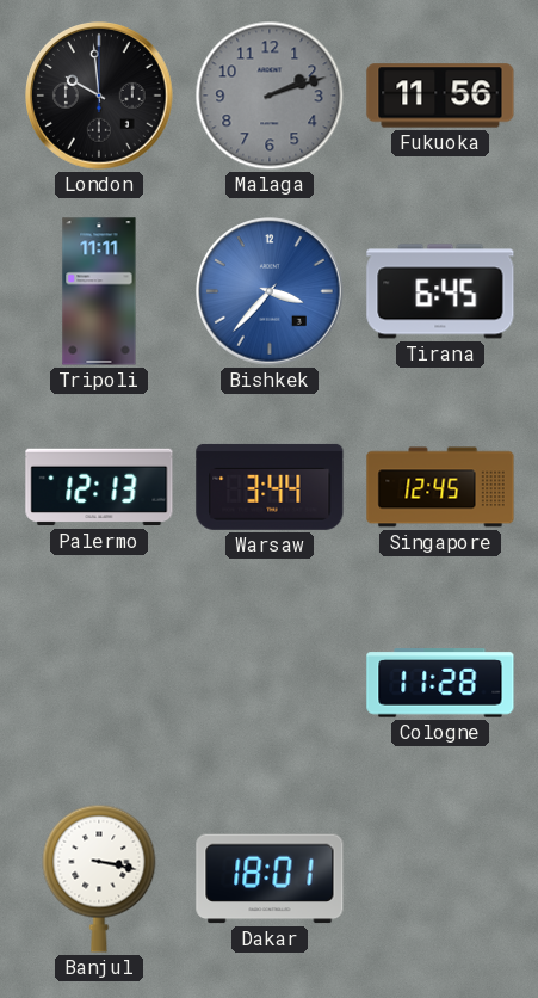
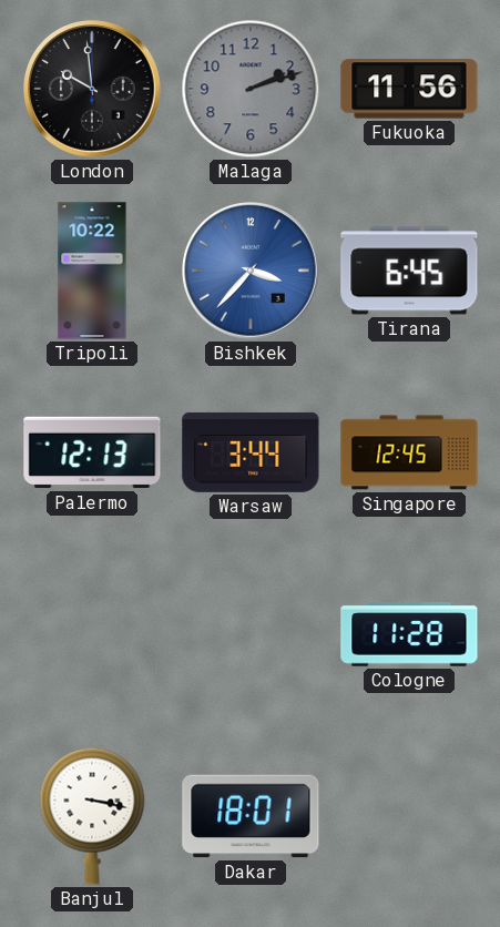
Tripoli: 11:11 -> 10:22 (92, 271)
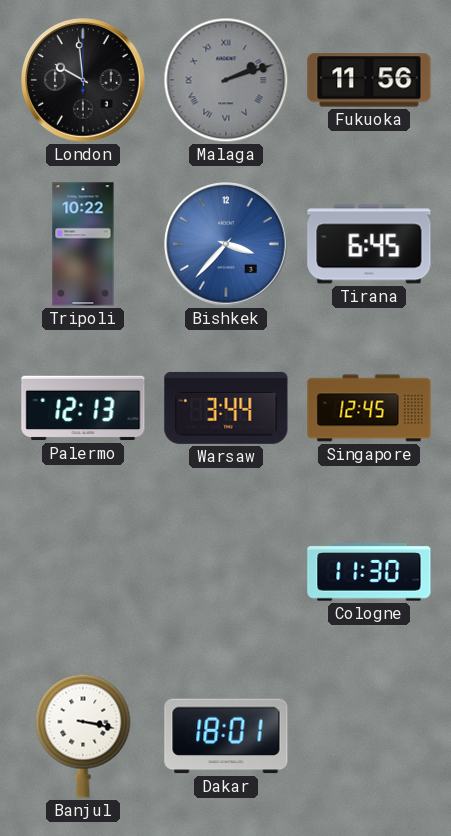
Malaga numerals: Arabic -> Roman (226, 80)
Cologne: 11:28 -> 11:30 (369, 572)
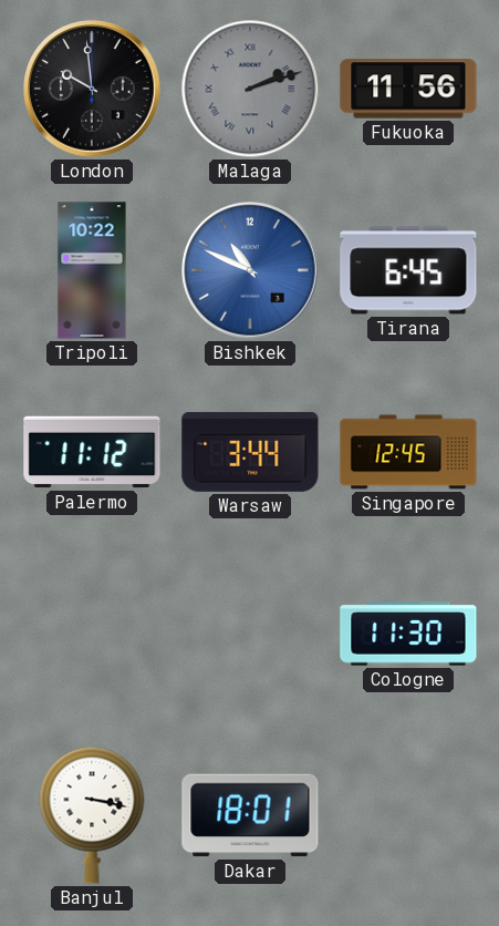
Bishkek: 3:37 -> 10:49 (250, 270)
Palermo: 12:13 -> 11:12 (92, 452)
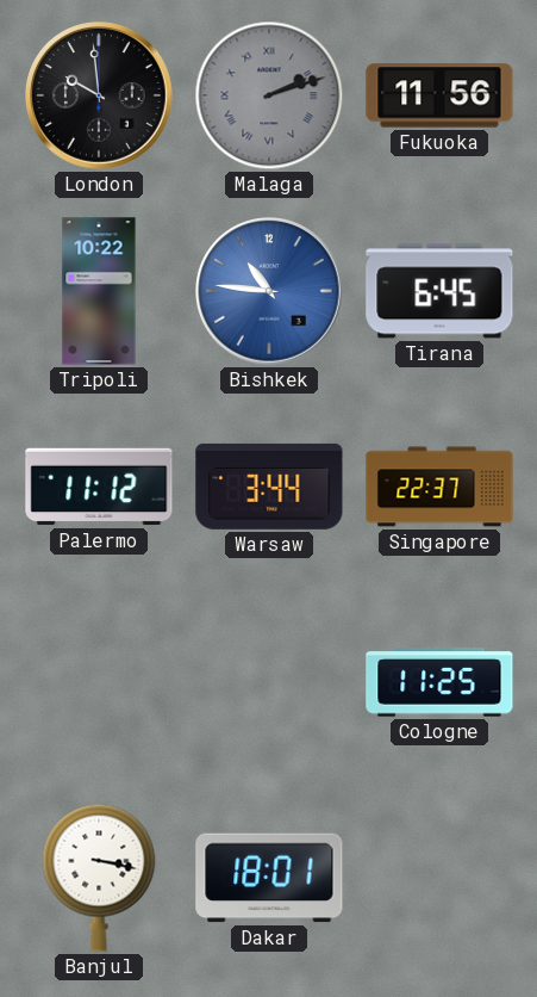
Bishkek: 10:49 -> 10:46 (269, 291)
Singapore: 12:45 -> 22:37 (439, 487)
Cologne: 11:30 -> 11:25 (439, 682)
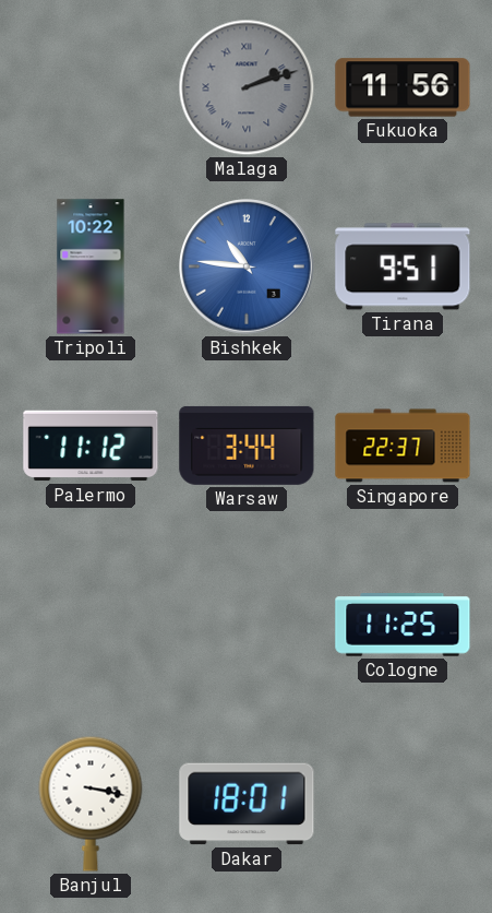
London: 9:59 -> none (99, 95)
Tirana: 6:45 -> 9:51 (403, 266)
